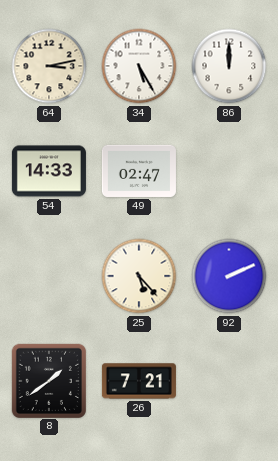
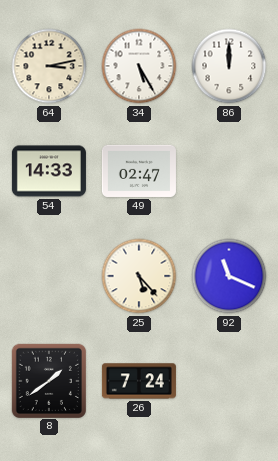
92: 2:11 -> 11:19 (229, 276)
26: 7:21 -> 7:24 (139, 381)
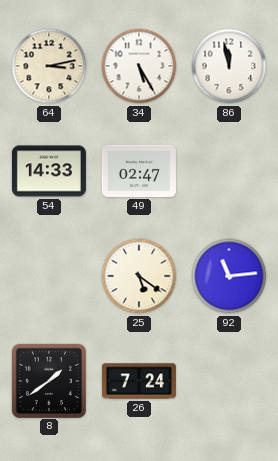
86: 12:00 -> 11:58 (229, 66)
25: 5:23 -> 5:21 (139, 276)
92: 11:19 -> 11:14 (229, 276)
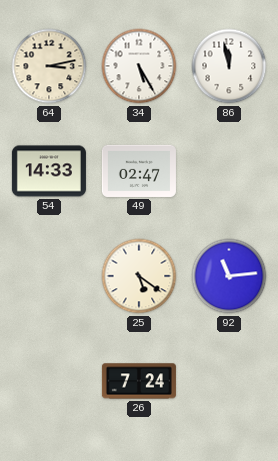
8: 1:39 -> none (48, 380)
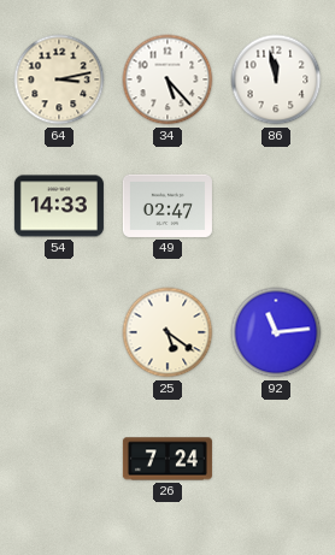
34: 5:25 -> 5:23 (167, 79)
